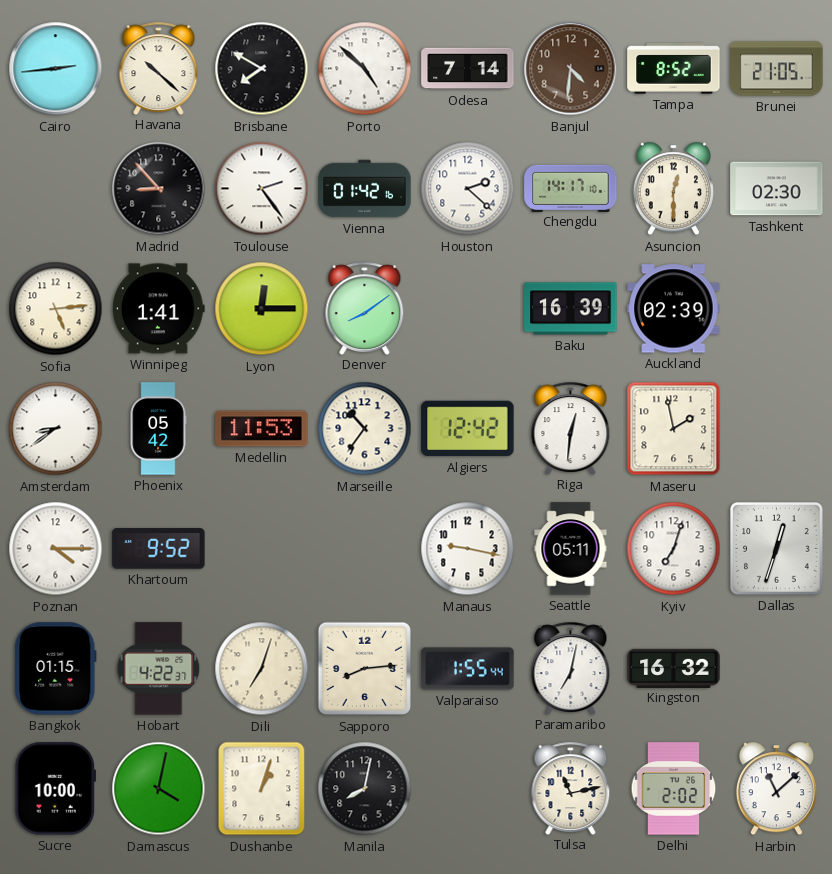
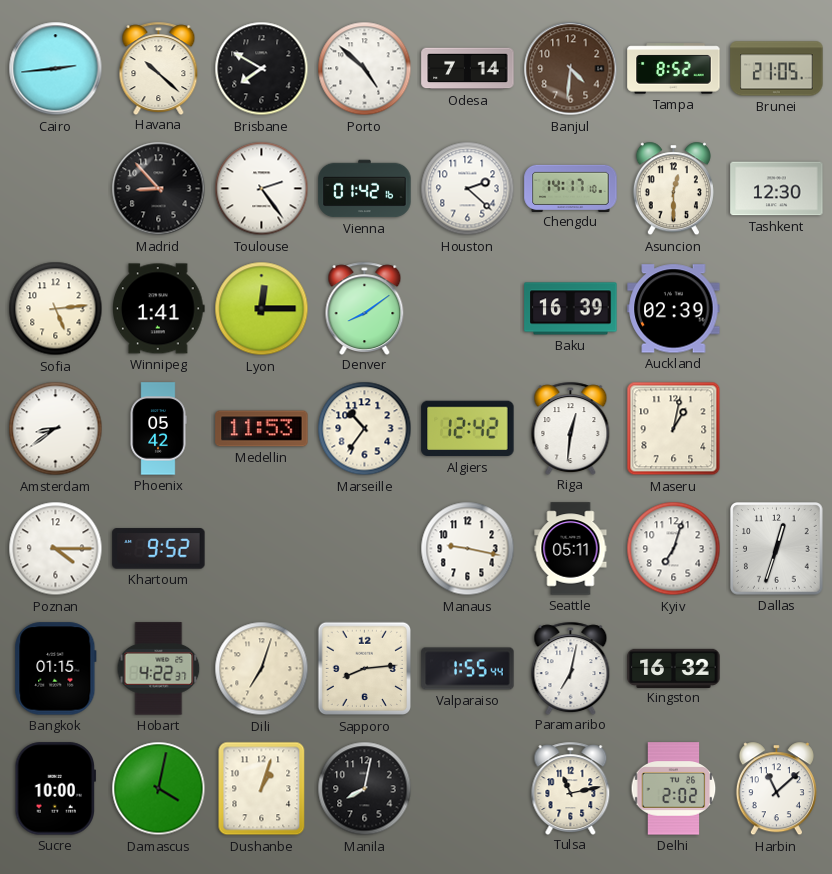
Tashkent: 02:30 -> 12:30 (777, 189)
Maseru: 1:58 -> 1:02 (674, 429)
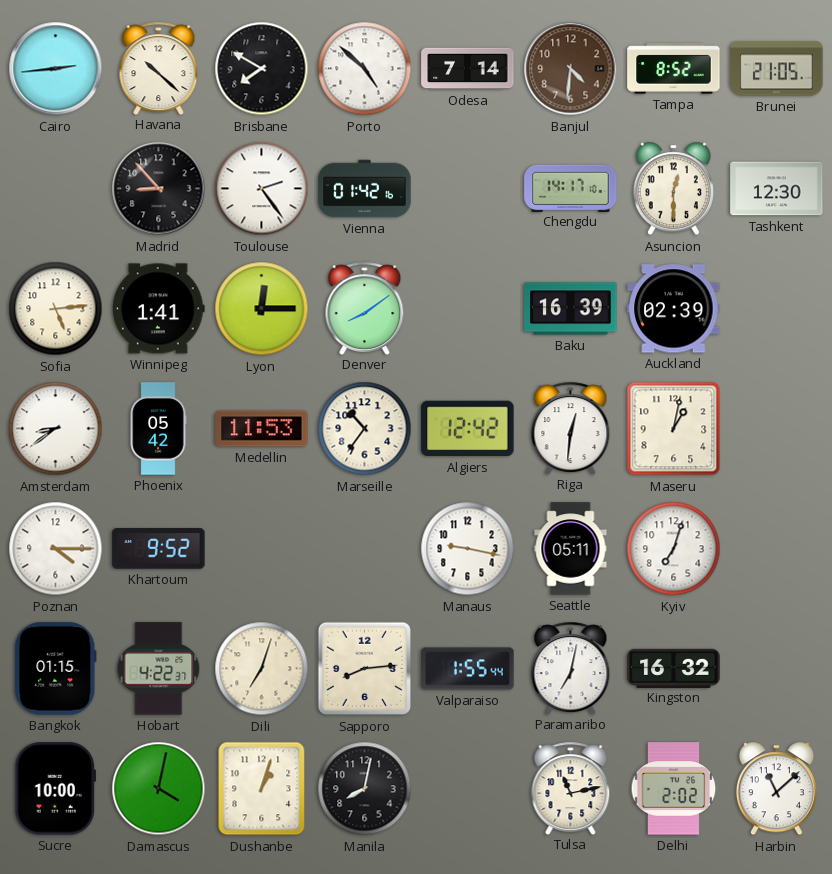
Houston: 2:22 -> none (468, 189)
Dallas: 12:33 -> none (777, 549)
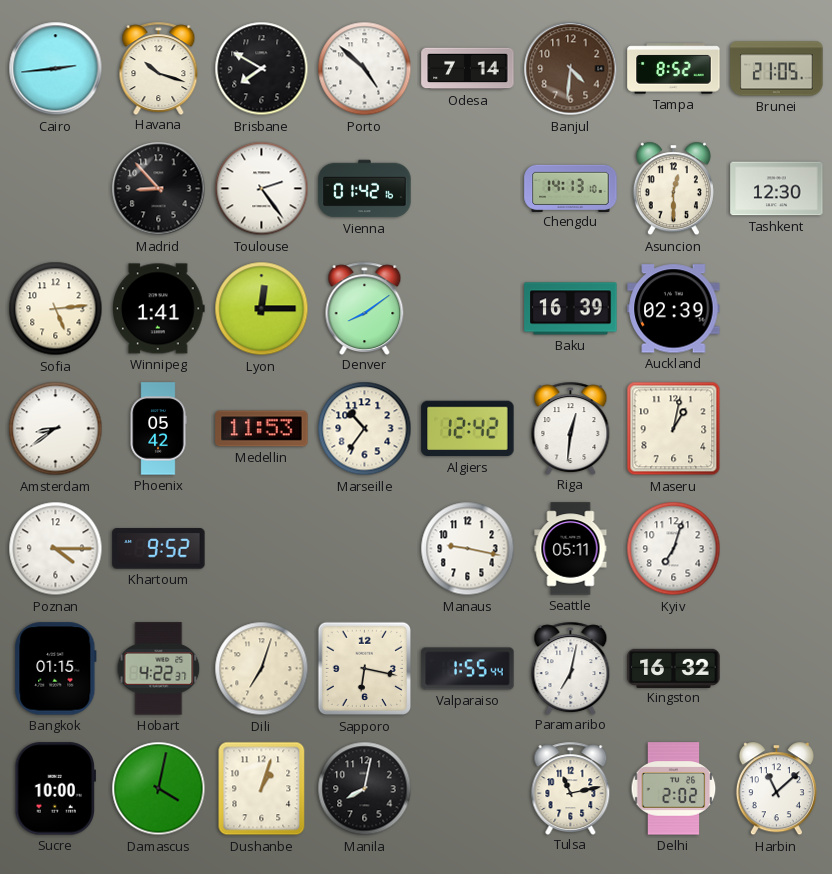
Havana: 10:22 -> 10:18 (159, 68)
Chengdu: 14:17 -> 14:13 (571, 188)
Sapporo: 8:14 -> 6:17 (365, 669)
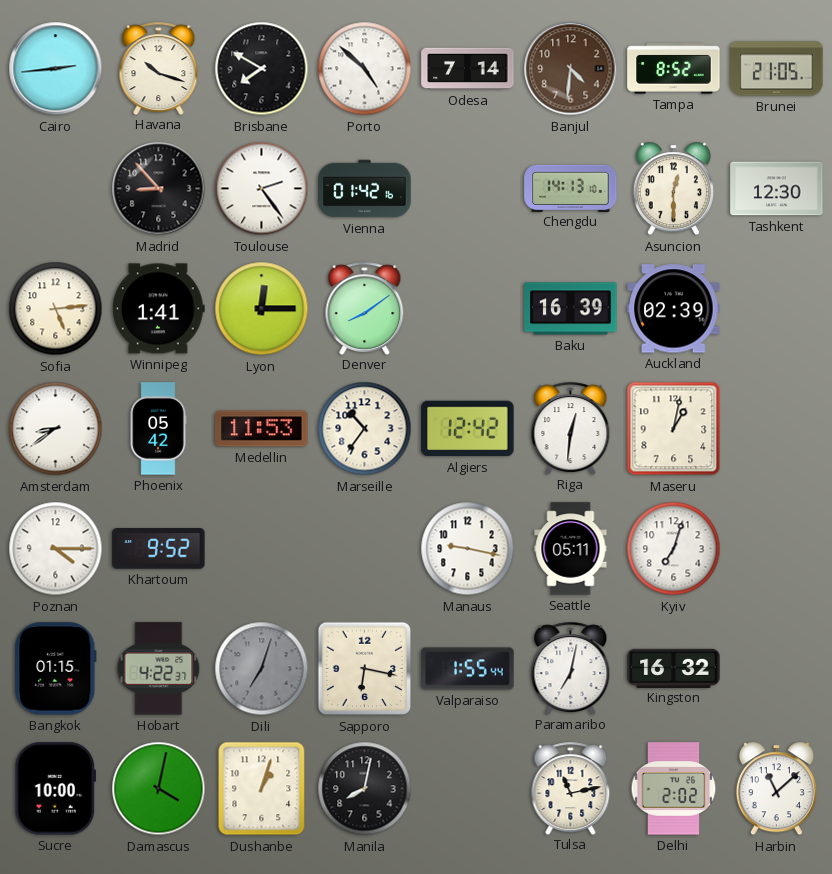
Dili dial: cream -> grey (262, 669)
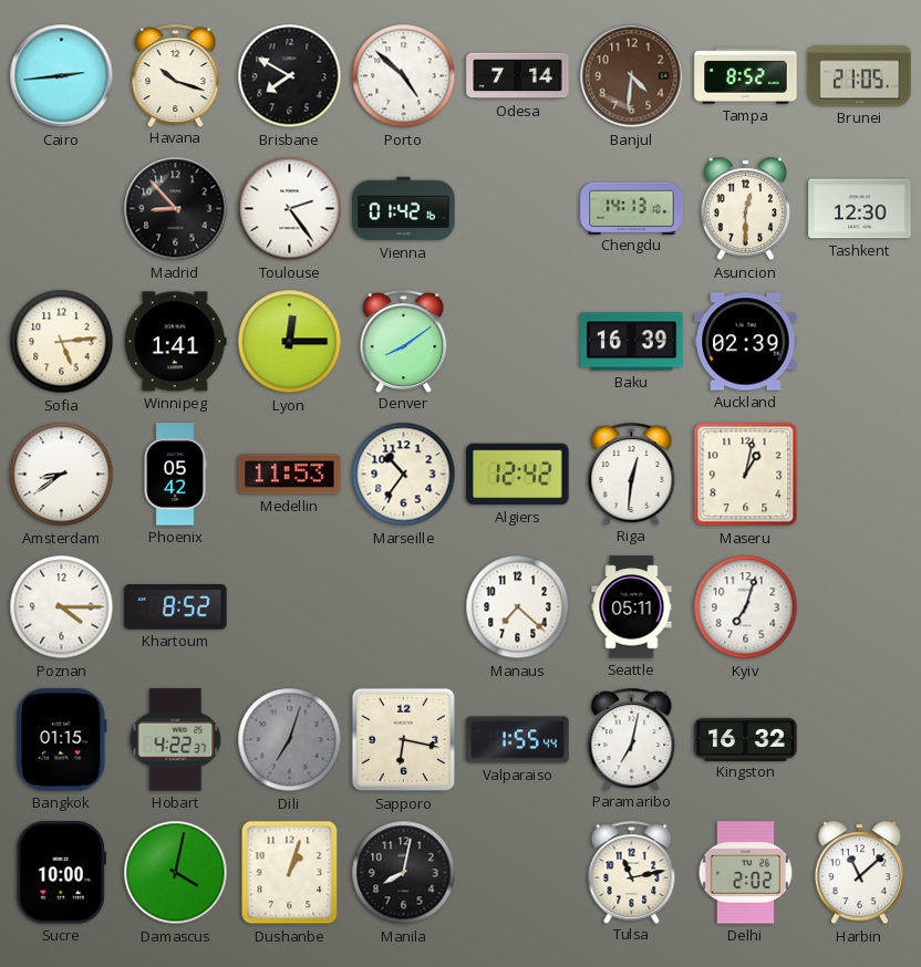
Khartoum: 9:52 -> 8:52 (176, 607)
Manaus: 9:17 -> 7:22 (518, 607)
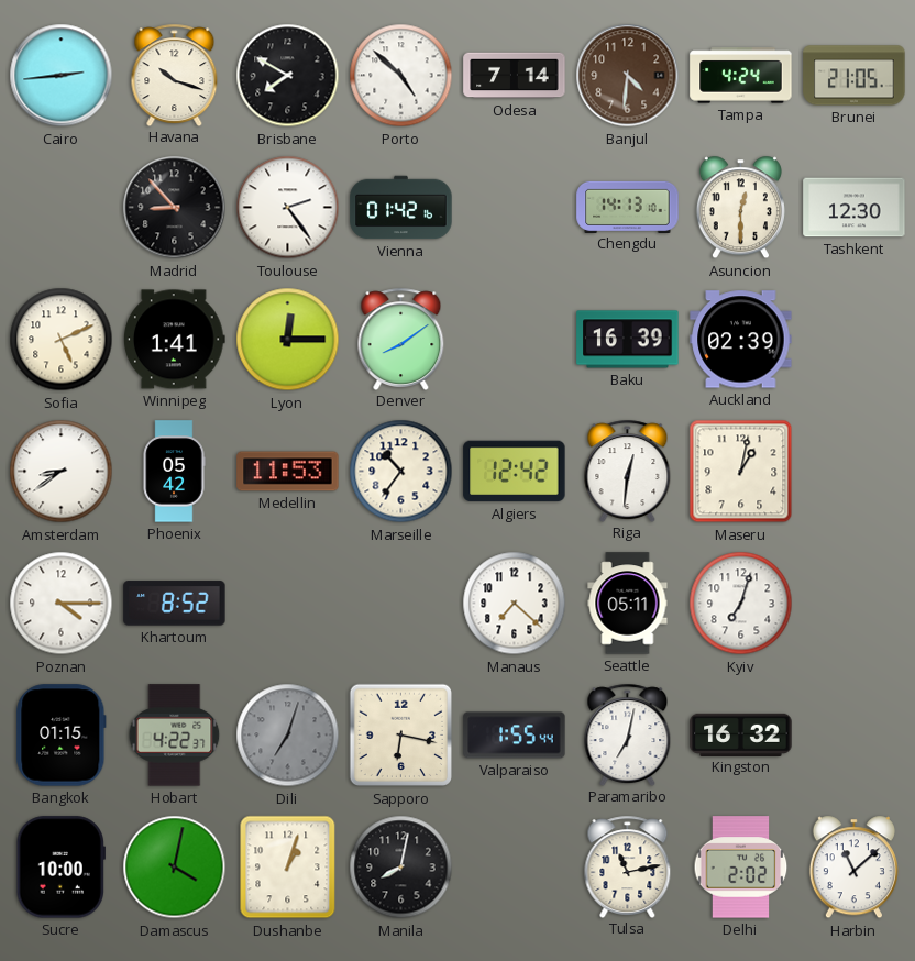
Tampa: 8:52 -> 4:24 (741, 76)
Sofia: 5:14 -> 5:11 (62, 340)
